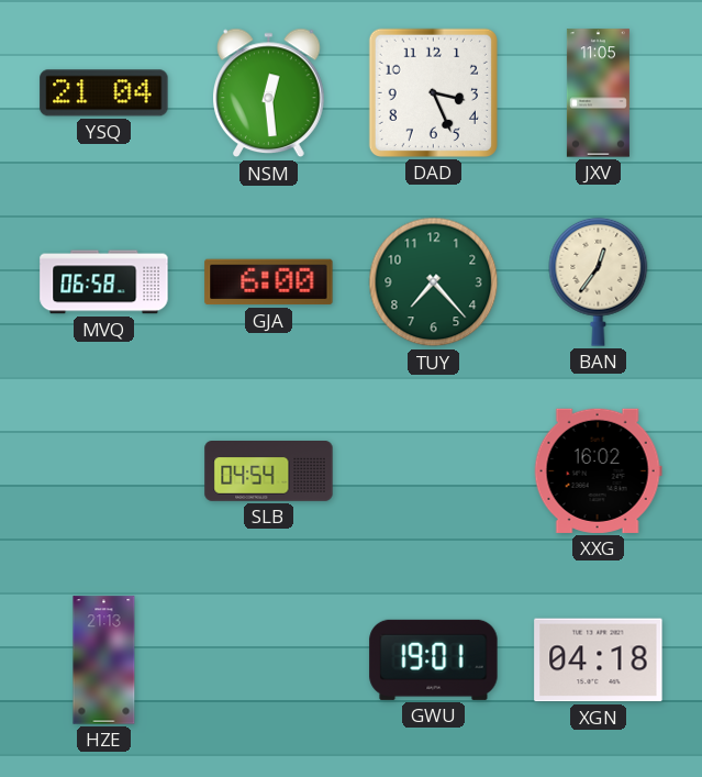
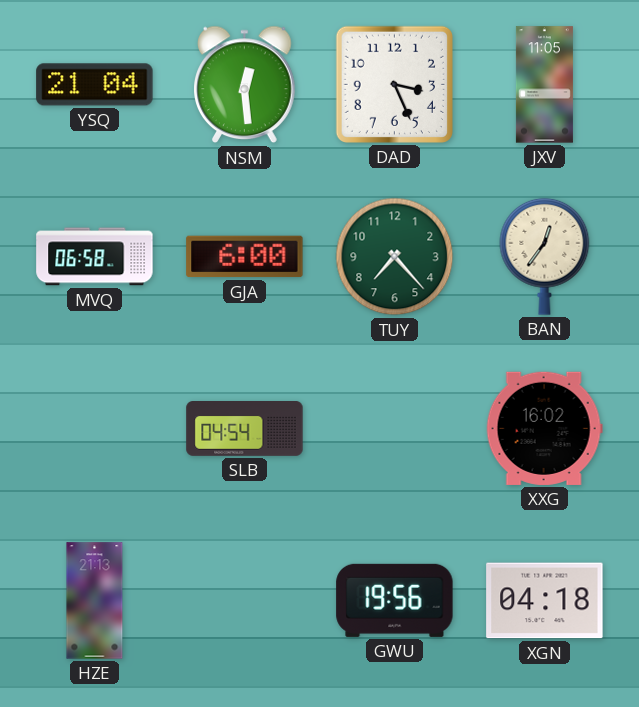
GWU: 19:01 -> 19:56 (395, 600)
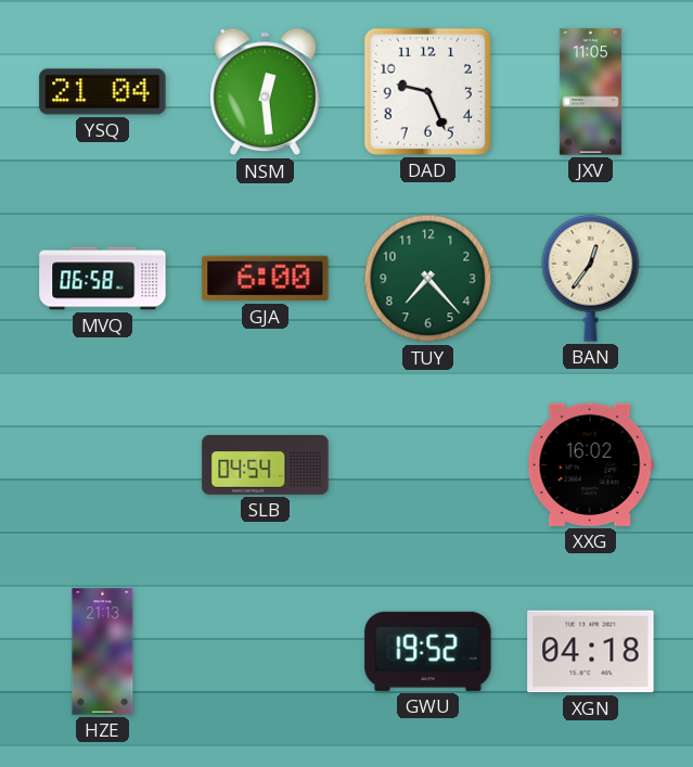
DAD: 3:26 -> 9:26 (427, 91)
GWU: 19:56 -> 19:52 (428, 651)
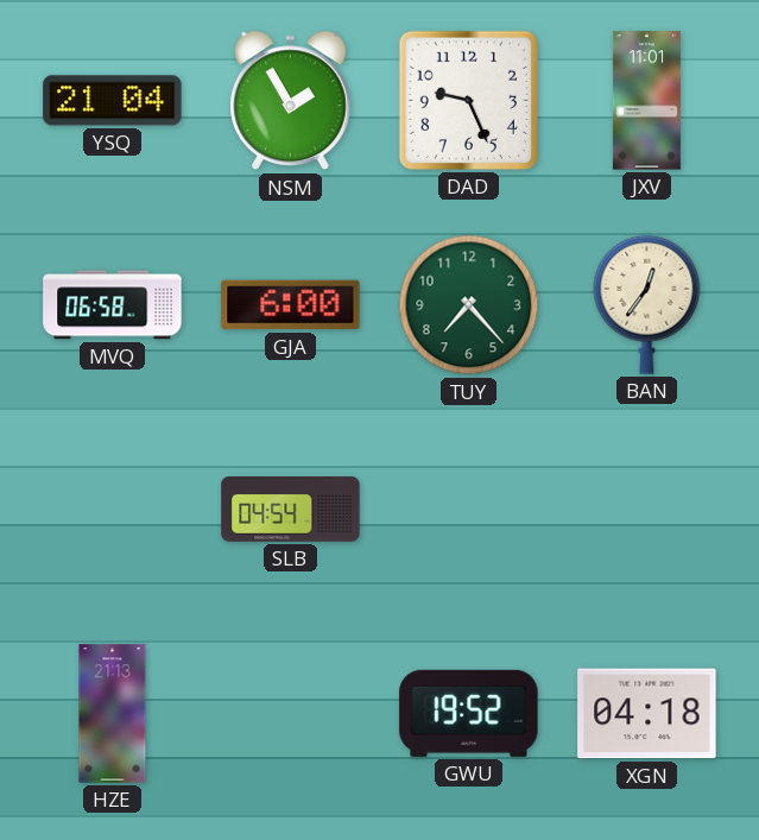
NSM: 12:29 -> 1:55 (291, 101)
JXV: 11:05 -> 11:01 (646, 101)
XXG: 16:02 -> none (590, 464)
